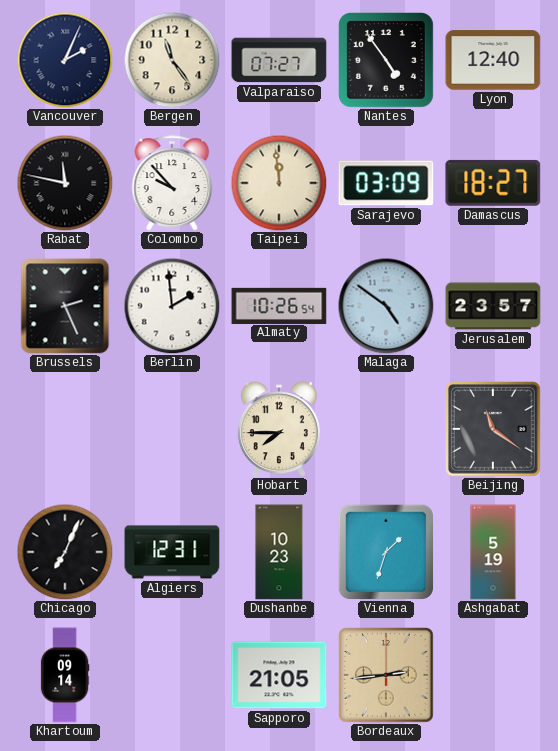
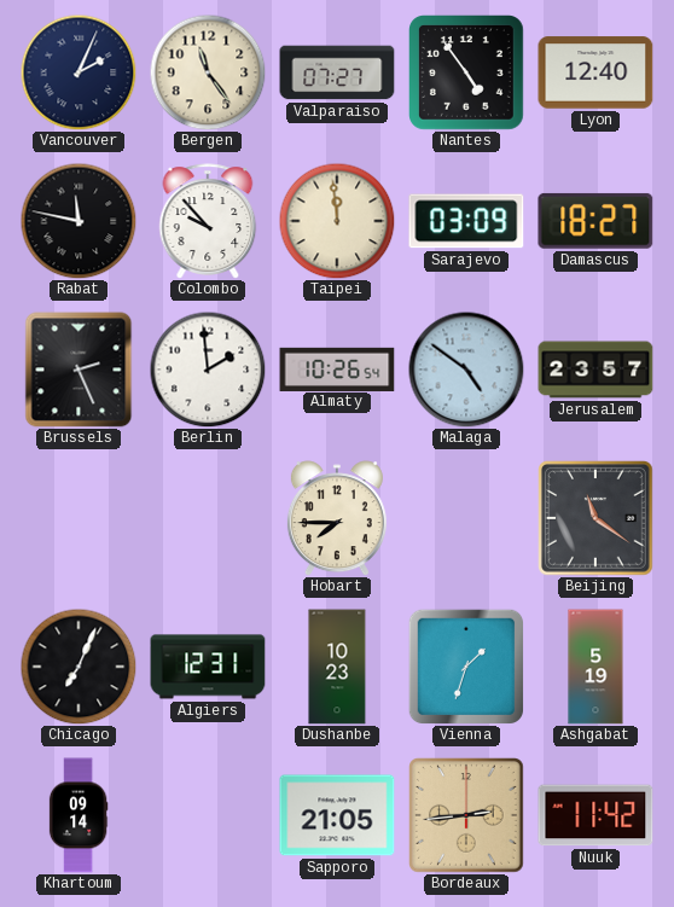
Nuuk: none -> 11:42 (595, 815)
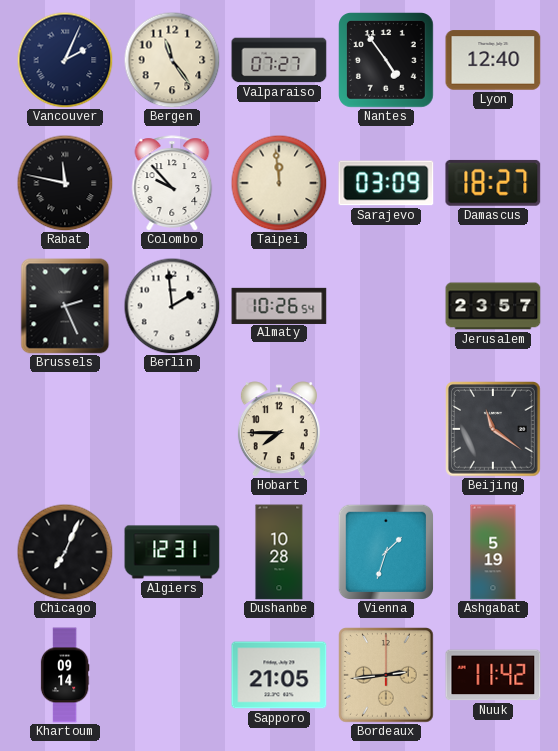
Malaga: 4:51 -> none (466, 370)
Dushanbe: 10:23 -> 10:28 (279, 552)
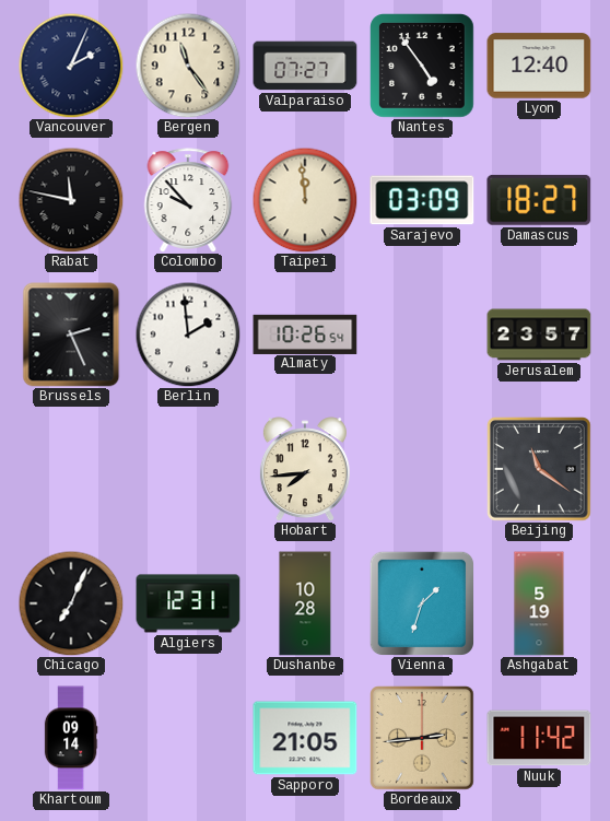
Hobart: 7:45 -> 7:44 (305, 469)
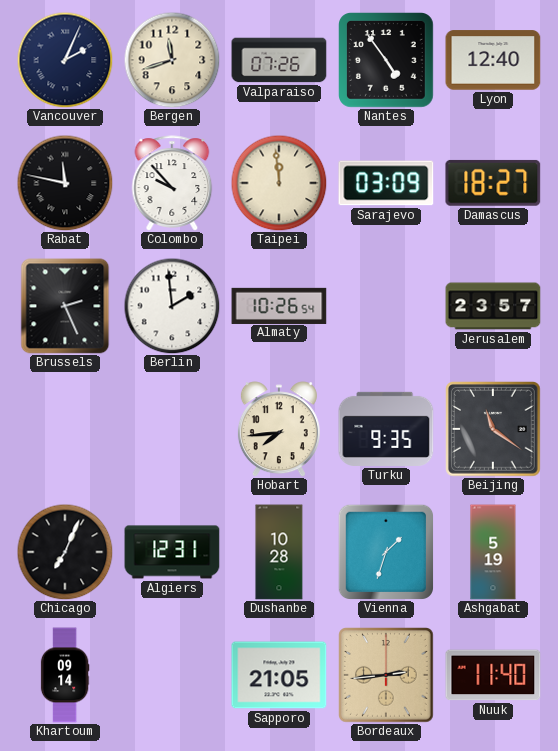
Bergen: 11:24 -> 11:42 (172, 60)
Valparaiso: 07:27 -> 07:26 (279, 60)
Turku: none -> 9:35 (386, 429)
Nuuk: 11:42 -> 11:40 (493, 675)
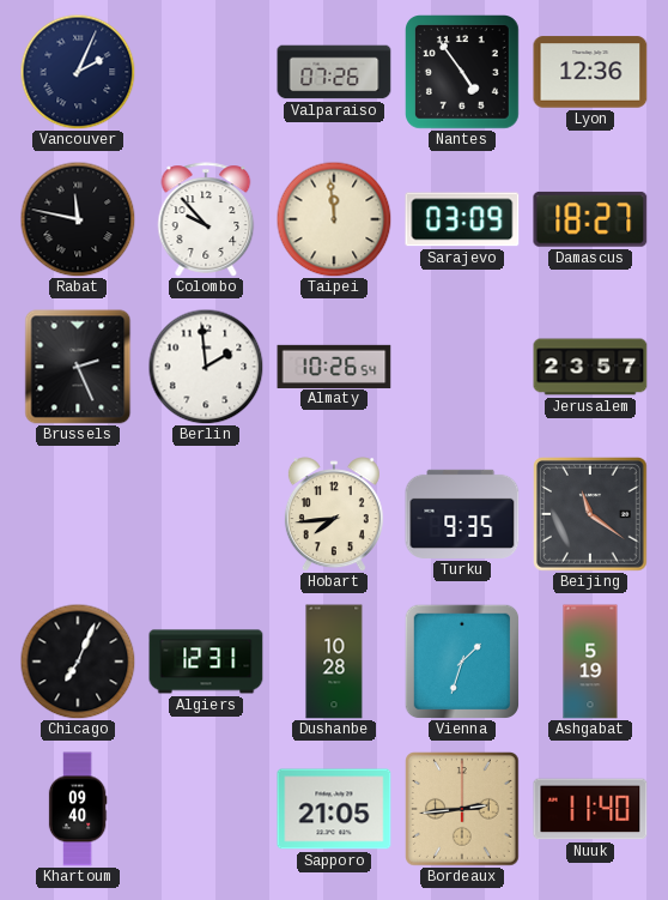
Bergen: 11:42 -> none (172, 60)
Lyon: 12:40 -> 12:36 (590, 72)
Khartoum: 09:14 -> 09:40 (78, 809)
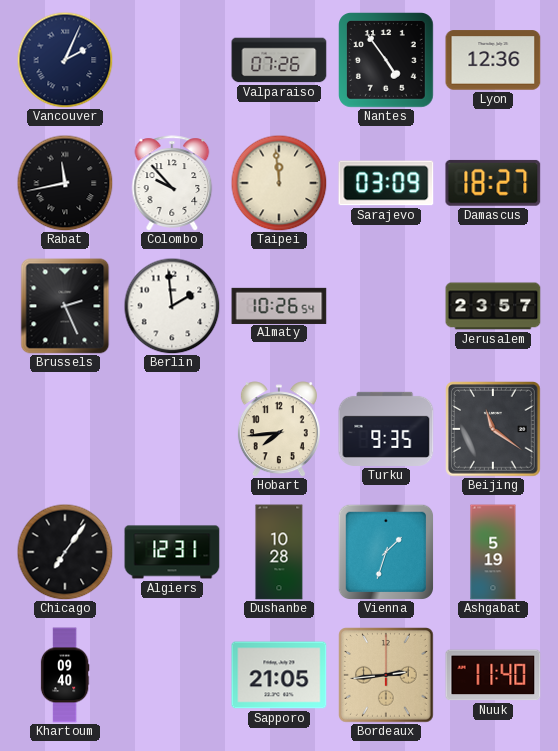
Rabat: 11:47 -> 11:43 (65, 183)
Chicago: 7:04 -> 7:06 (65, 552)
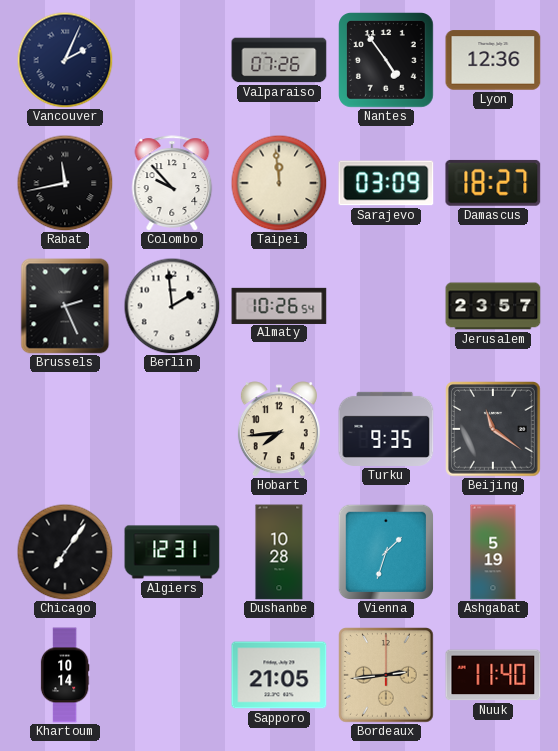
Khartoum: 09:40 -> 10:14 (65, 675)
